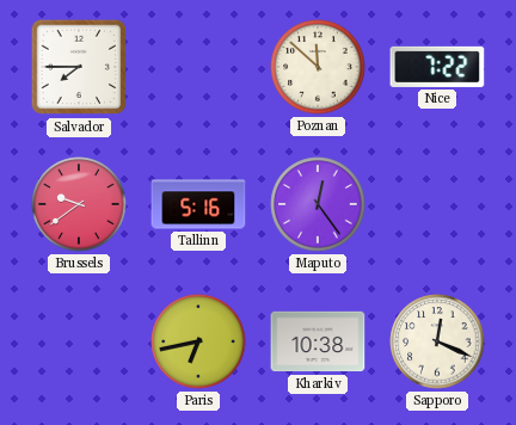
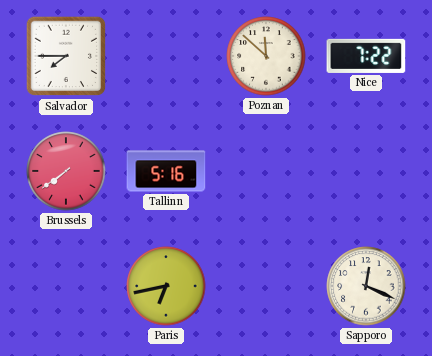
Brussels: 9:39 -> 7:39 (66, 171)
Maputo: 12:24 -> none (318, 204)
Kharkiv: 10:38 -> none (318, 341)
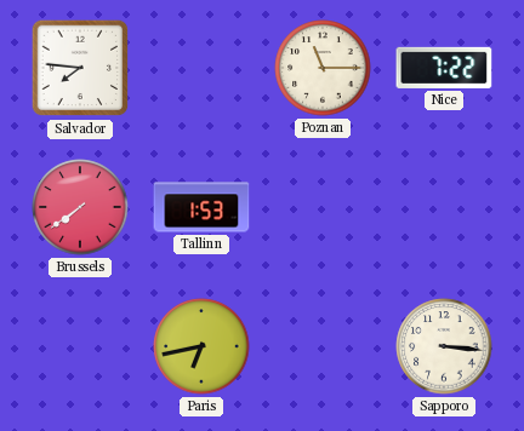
Salvador: 7:45 -> 7:46 (80, 68)
Poznan: 11:52 -> 11:15 (323, 68)
Tallinn: 5:16 -> 1:53 (201, 207)
Sapporo: 12:19 -> 3:16 (444, 346)
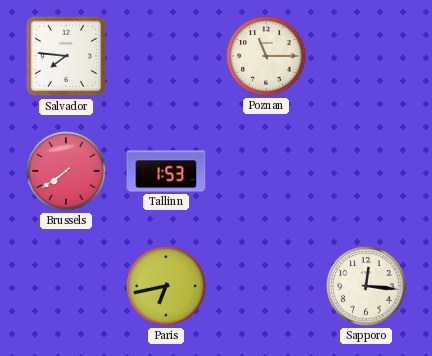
Nice: 7:22 -> none (444, 68)
Sapporo: 3:16 -> 12:16 (366, 286)
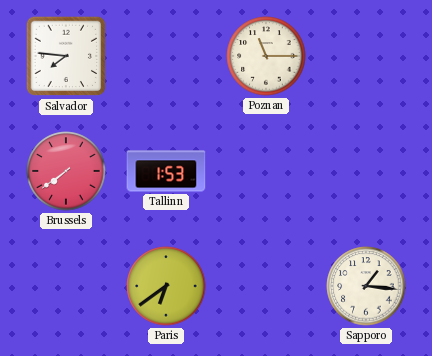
Paris: 6:43 -> 6:39 (166, 286)
Sapporo: 12:16 -> 1:16 (366, 286)
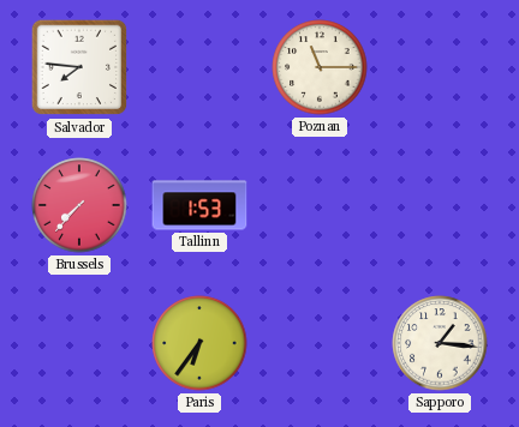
Brussels: 7:39 -> 7:37 (79, 205)
Paris: 6:39 -> 6:36 (199, 343)
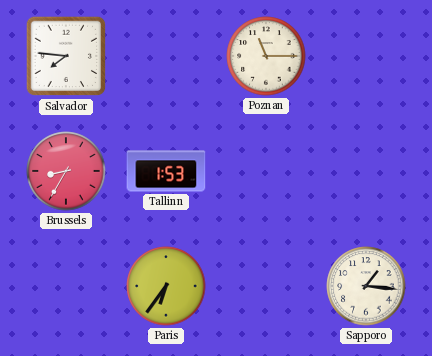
Brussels: 7:37 -> 8:35 (66, 171)
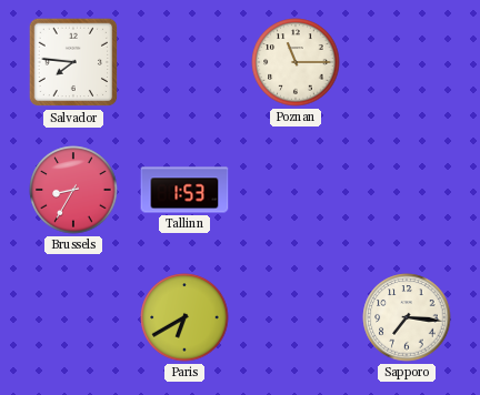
Paris: 6:36 -> 6:40 (184, 317)
Sapporo: 1:16 -> 7:16 (407, 317)
